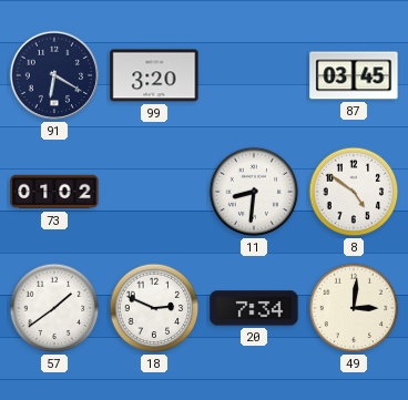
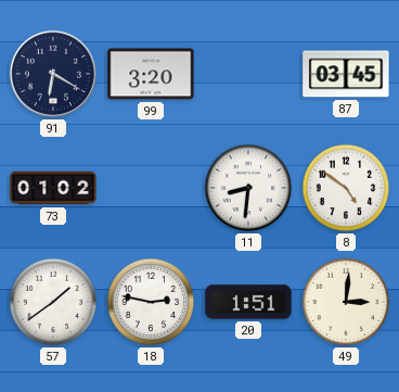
18: 2:49 -> 2:47 (151, 302)
20: 7:34 -> 1:51 (248, 302)
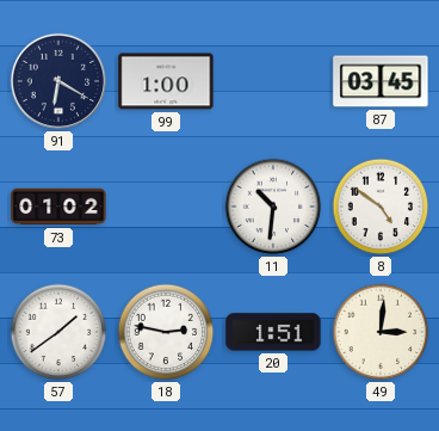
99: 3:20 -> 1:00 (166, 81)
11: 8:31 -> 10:31 (273, 207)
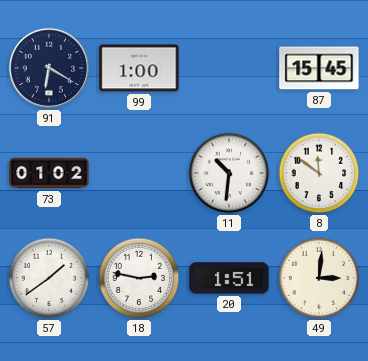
87: 03:45 -> 15:45 (319, 68)
8: 4:51 -> 11:51 (319, 173)
